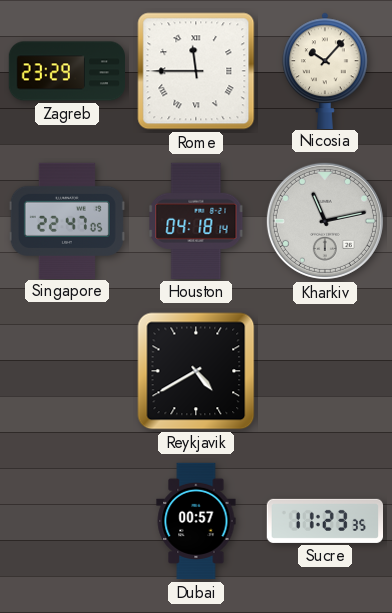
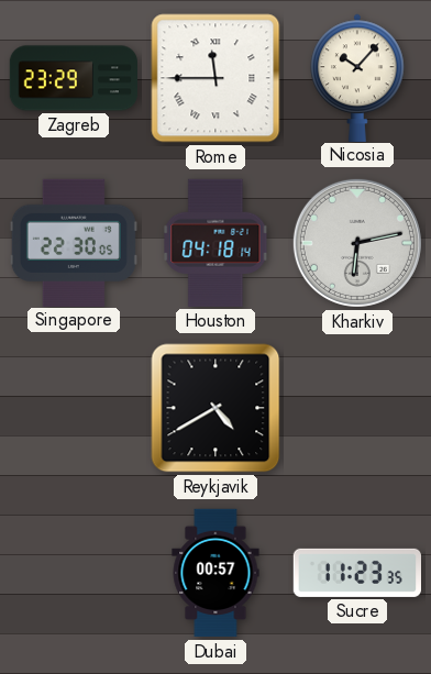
Singapore: 22:47 -> 22:30 (74, 242)
Kharkiv: 11:13 -> 6:13 (357, 243)
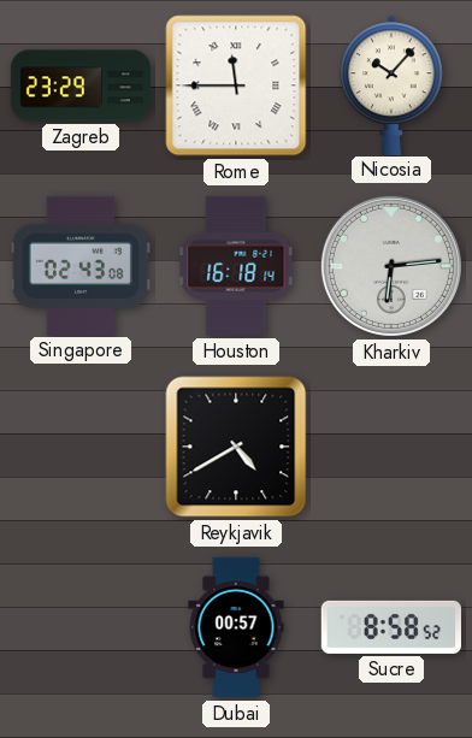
Singapore: 22:30 -> 02:43 (81, 265)
Houston: 04:18 -> 16:18 (236, 266)
Kharkiv: 6:13 -> 6:14 (391, 266)
Sucre: 11:23 -> 8:58 (390, 627)
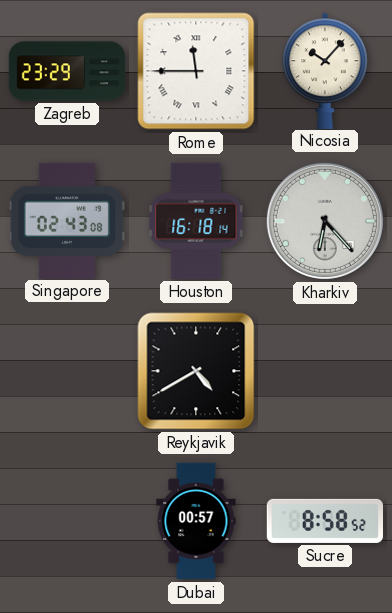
Kharkiv: 6:14 -> 6:23 (325, 221)
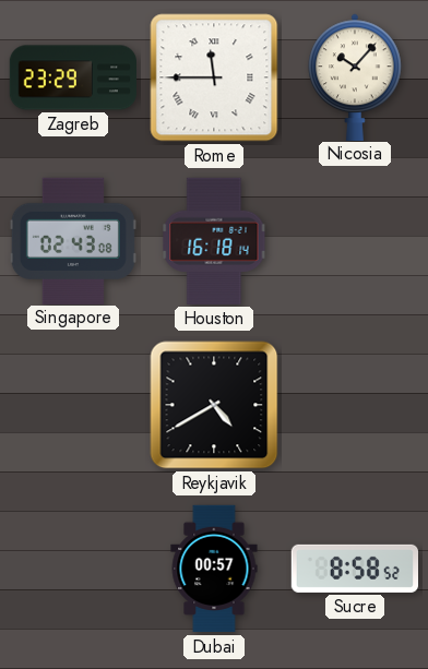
Kharkiv: 6:23 -> none (325, 221)
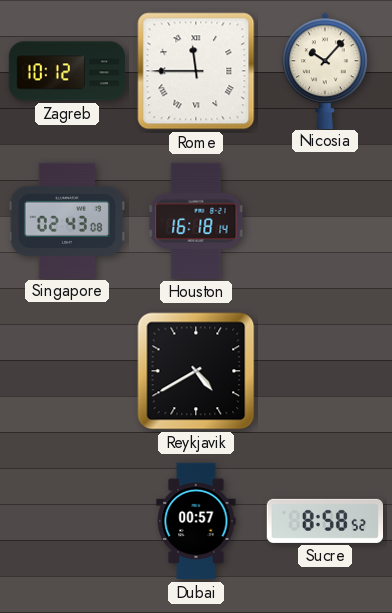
Zagreb: 23:29 -> 10:12 (66, 71)
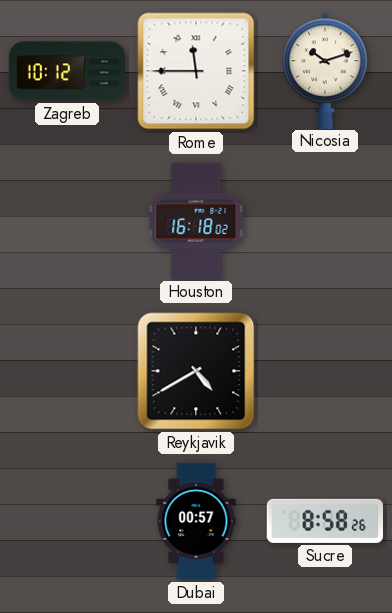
Nicosia: 10:07 -> 10:12 (325, 70)
Singapore: 02:43 -> none (67, 220)
Houston: 16:18:14 -> 16:18:02 (196, 221)
Sucre: 8:58:52 -> 8:58:26 (324, 521)
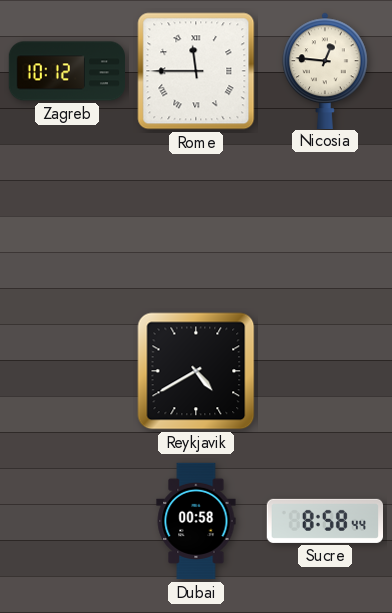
Nicosia: 10:12 -> 12:46 (325, 70)
Houston: 16:18 -> none (196, 221)
Dubai: 00:57 -> 00:58 (196, 521)
Sucre: 8:58:26 -> 8:58:44 (324, 521)
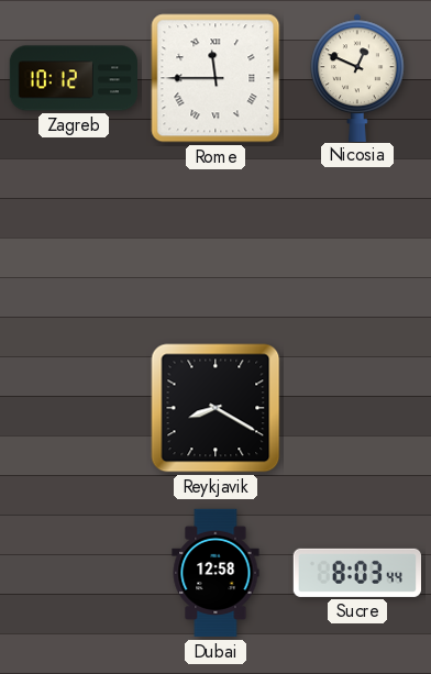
Nicosia: 12:46 -> 12:49 (357, 77)
Reykjavik: 4:40 -> 8:20 (215, 408)
Dubai: 00:58 -> 12:58 (215, 573)
Sucre: 8:58 -> 8:03 (356, 573)
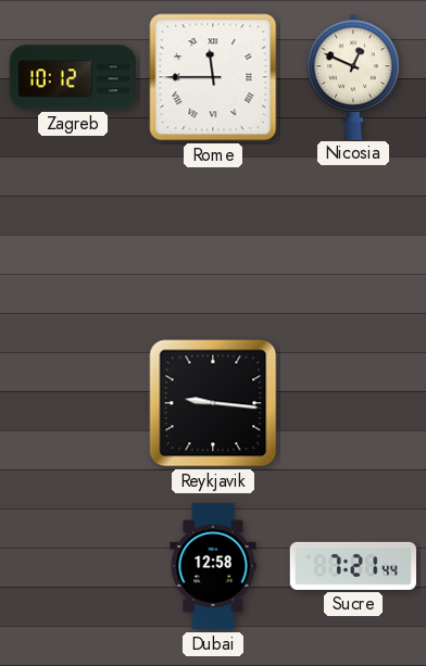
Reykjavik: 8:20 -> 9:16 (213, 403)
Sucre: 8:03 -> 7:21 (352, 566)
